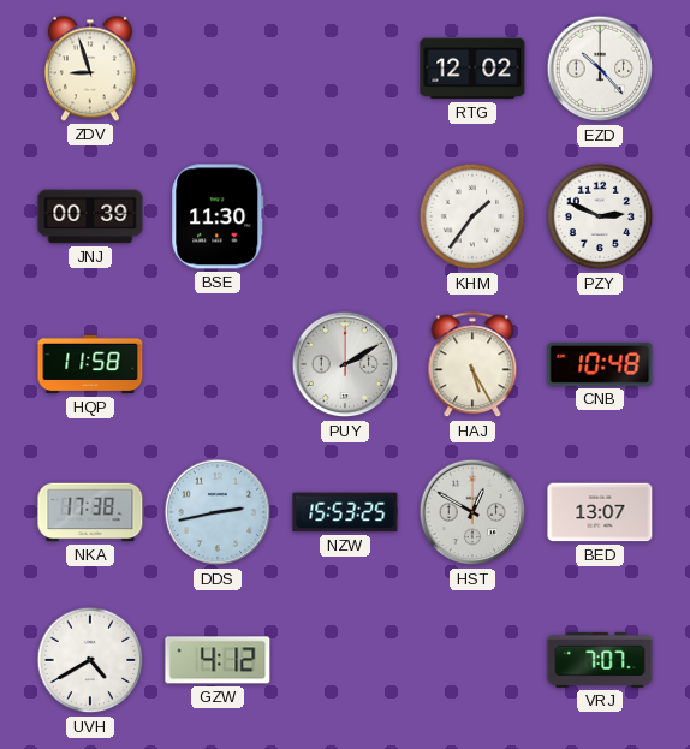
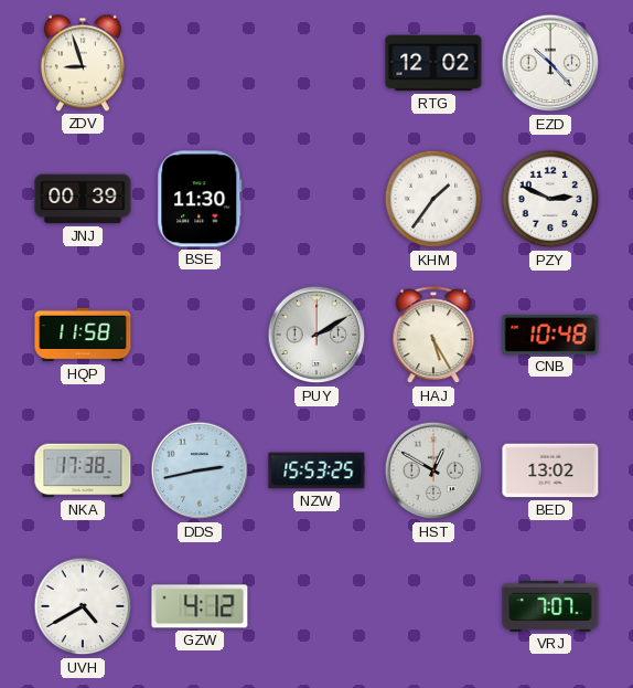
BED: 13:07 -> 13:02 (550, 470)
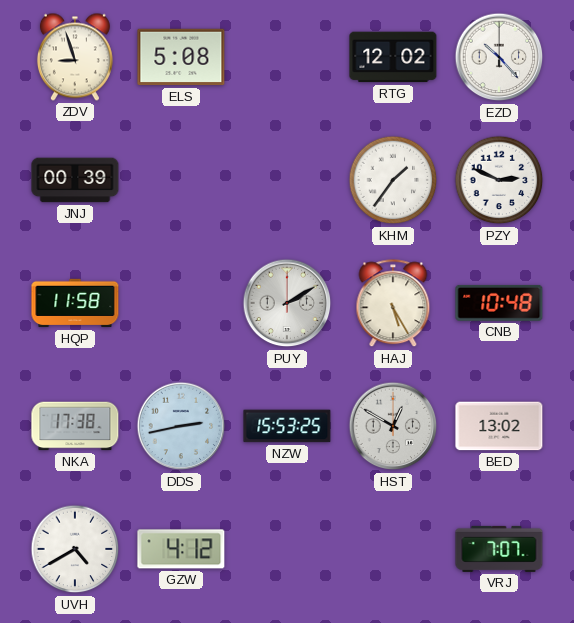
ELS: none -> 5:08 (181, 57)
BSE: 11:30 -> none (200, 199)
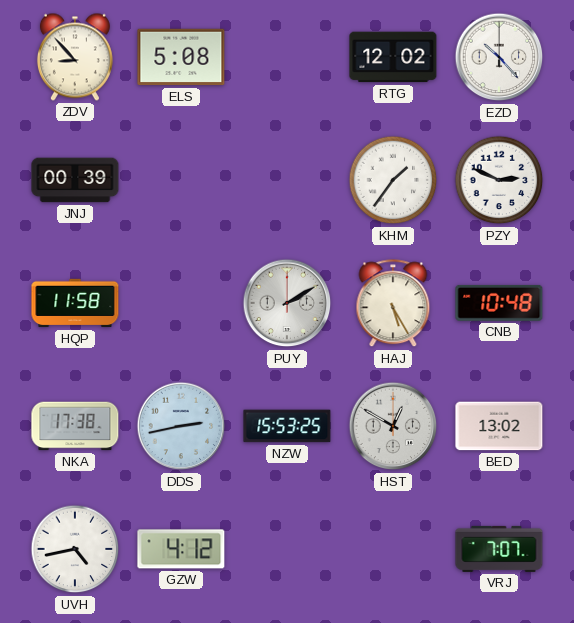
ZDV: 8:57 -> 8:53 (75, 57)
UVH: 4:40 -> 4:43 (75, 549)
